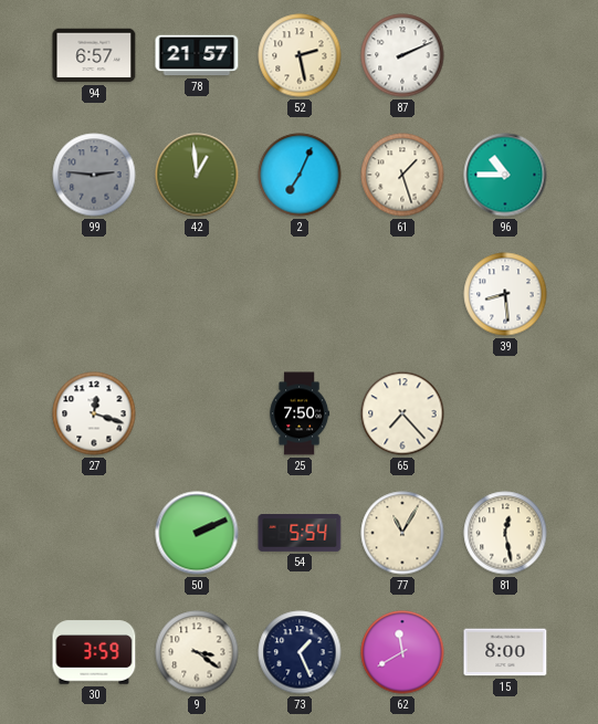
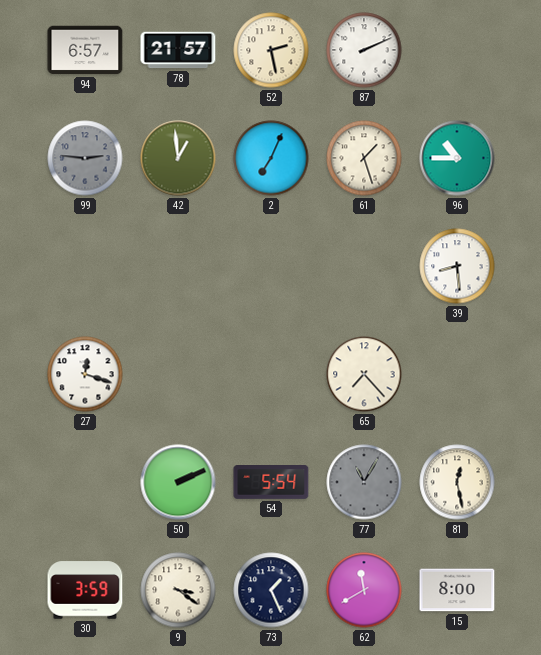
25: 7:50 -> none (300, 413)
77 dial: cream -> grey (364, 482)
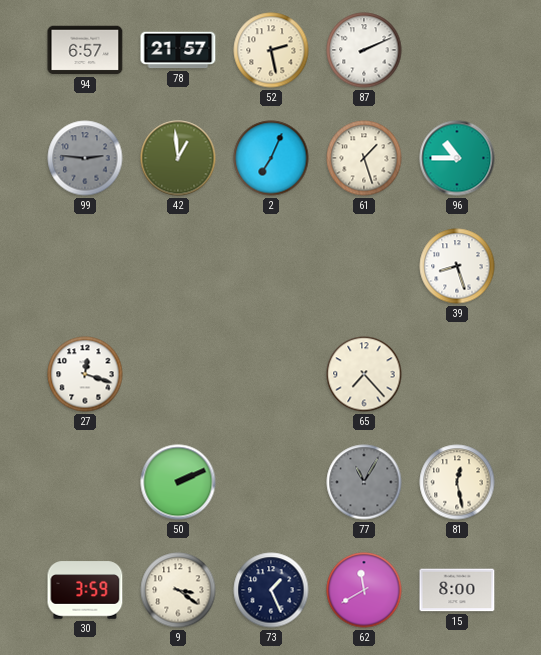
39: 8:29 -> 8:27 (457, 266)
54: 5:54 -> none (271, 483)
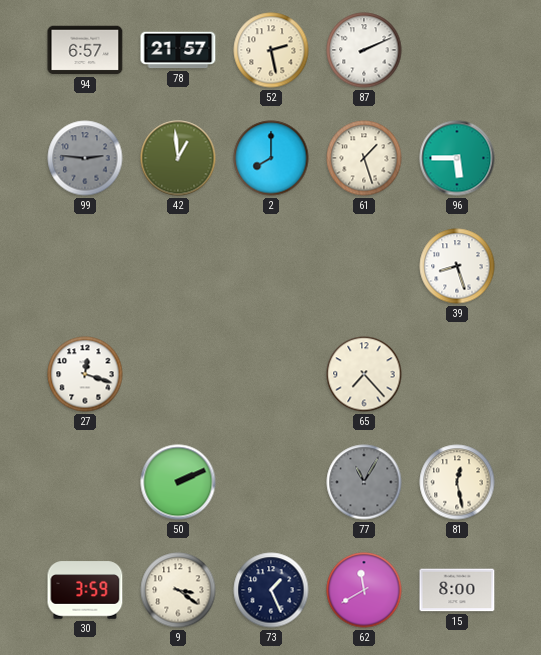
2: 7:04 -> 8:00 (271, 158)
96: 10:45 -> 5:45 (457, 158)
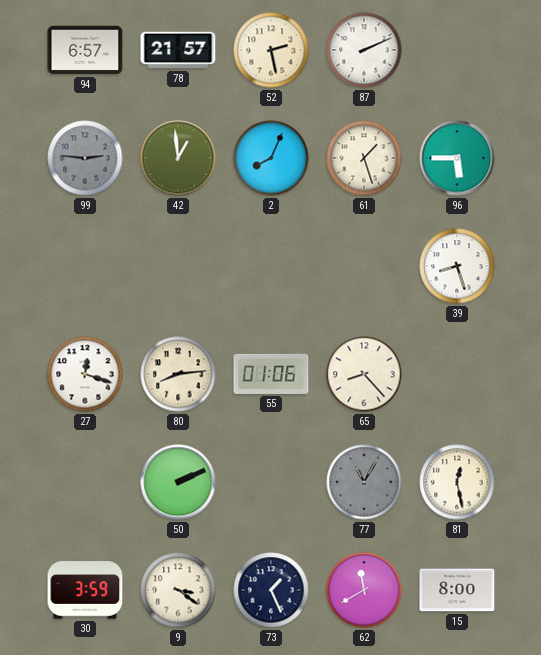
2: 8:00 -> 8:04 (271, 158)
80: none -> 8:14 (178, 374)
55: none -> 01:06 (271, 374)
65: 7:23 -> 8:23 (364, 374)
